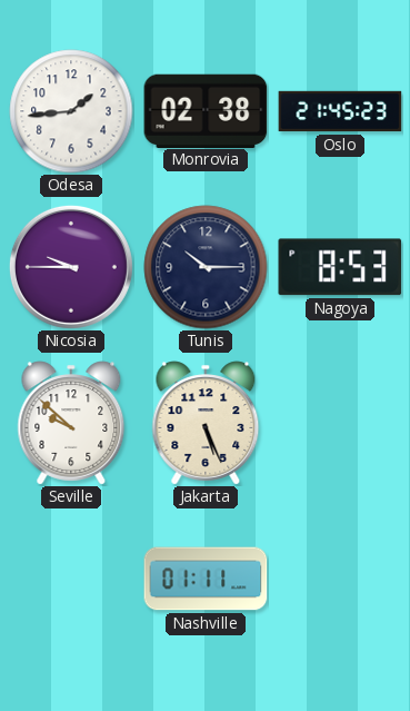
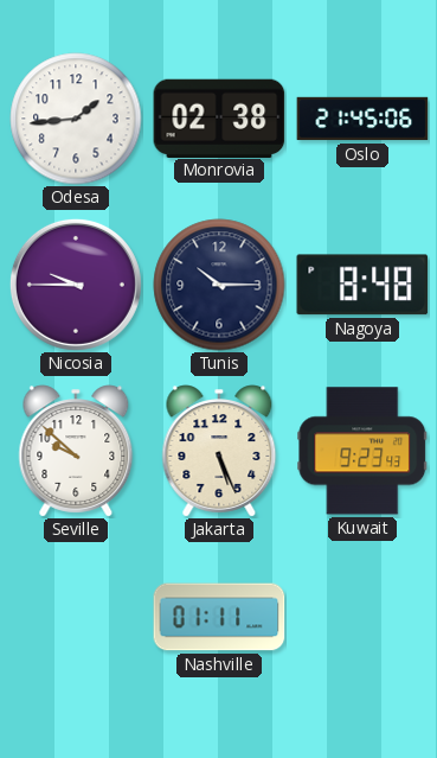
Oslo: 21:45:23 -> 21:45:06 (362, 119)
Nagoya: 8:53 -> 8:48 (362, 285)
Kuwait: none -> 9:23 (362, 451)
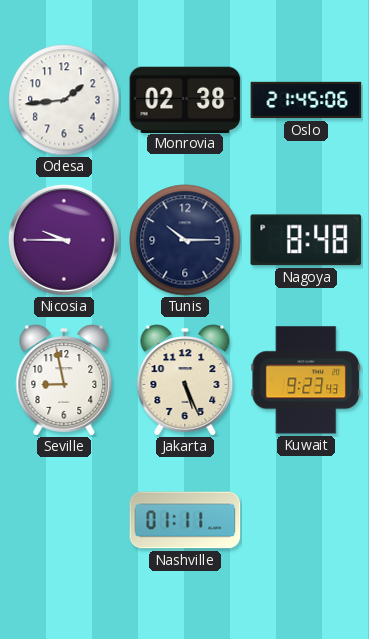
Seville: 9:52 -> 8:58 (64, 380)
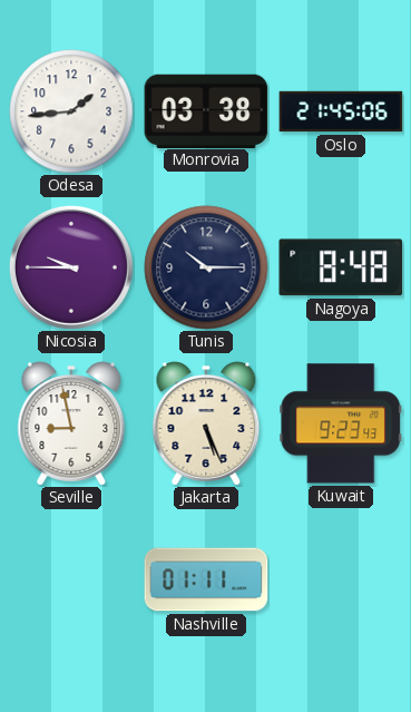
Monrovia: 02:38 -> 03:38 (206, 110)
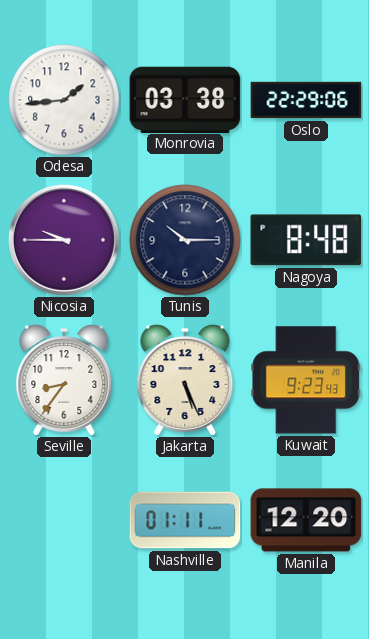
Oslo: 21:45 -> 22:29 (306, 100)
Seville: 8:58 -> 8:36 (64, 380)
Manila: none -> 12:20 (306, 520)
